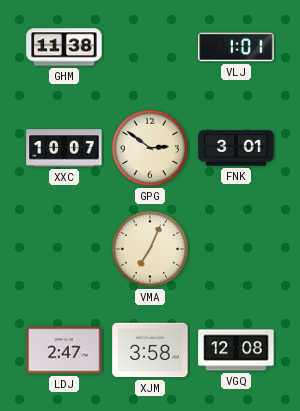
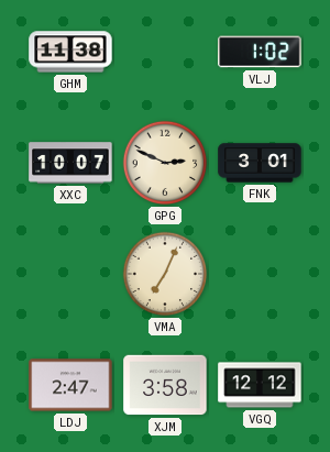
VLJ: 1:01 -> 1:02 (260, 52)
GPG: 2:51 -> 2:49 (165, 163)
VGQ: 12:08 -> 12:12 (260, 385)
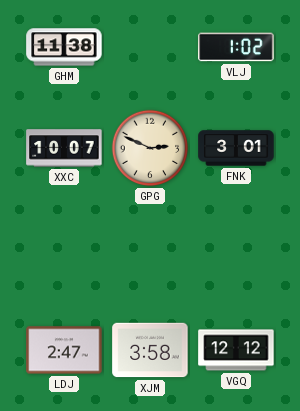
VMA: 7:04 -> none (165, 274)
